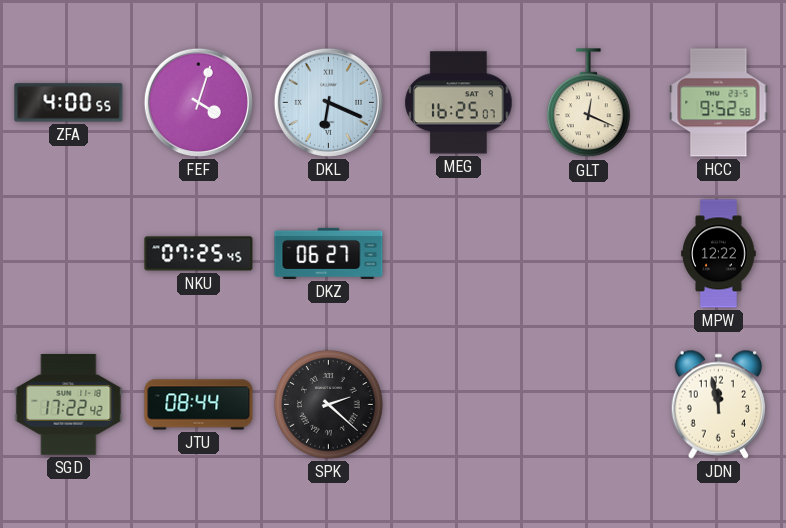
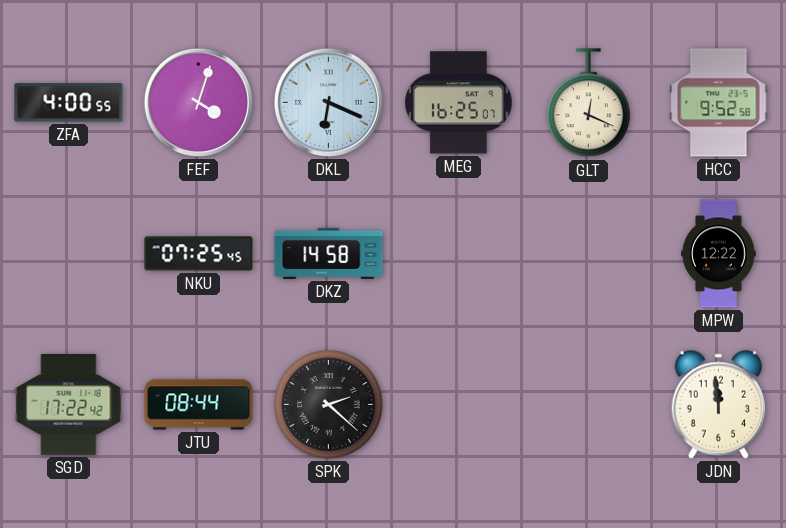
DKZ: 06:27 -> 14:58 (329, 253)
JDN: 11:58 -> 11:59 (719, 404)
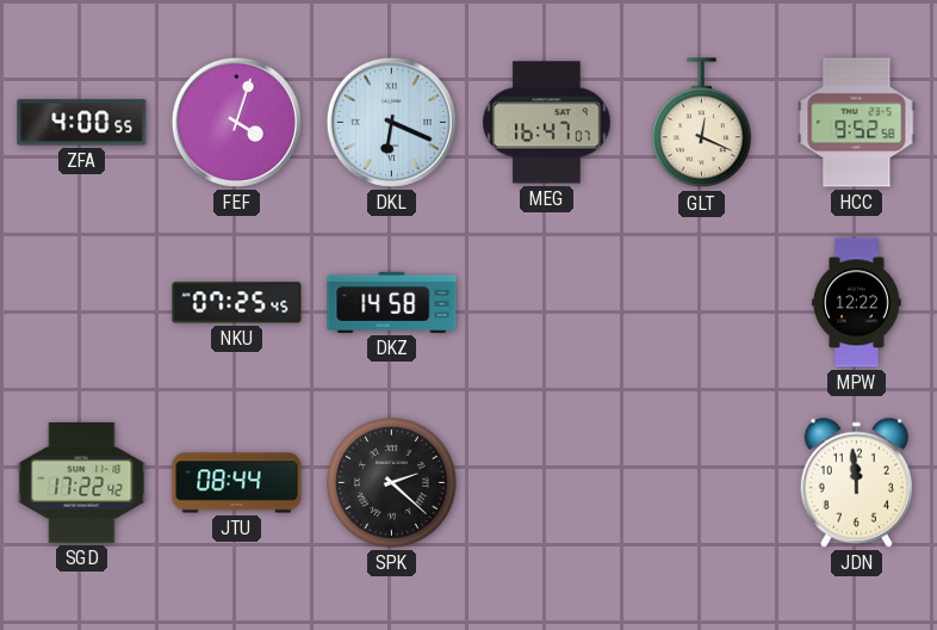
MEG: 16:25 -> 16:47 (547, 123)
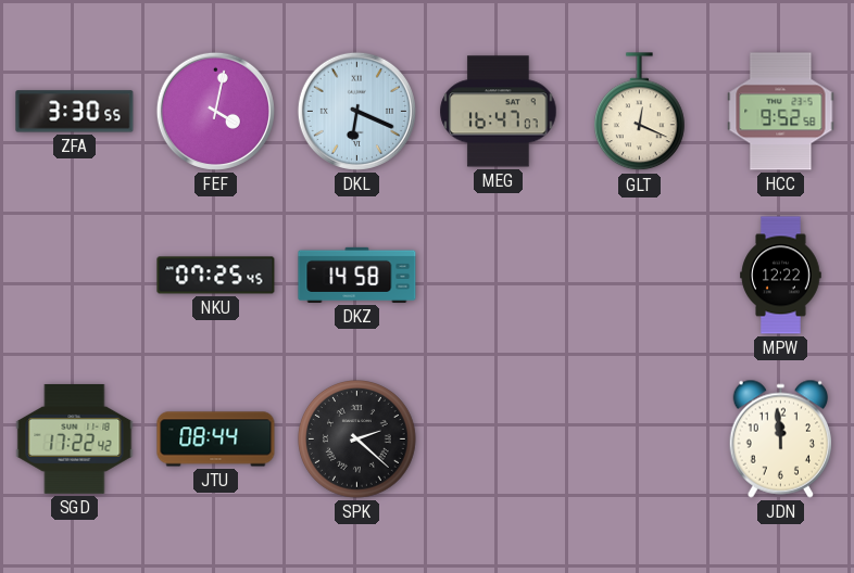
ZFA: 4:00 -> 3:30 (75, 112)
FEF: 4:03 -> 4:02 (215, 111)
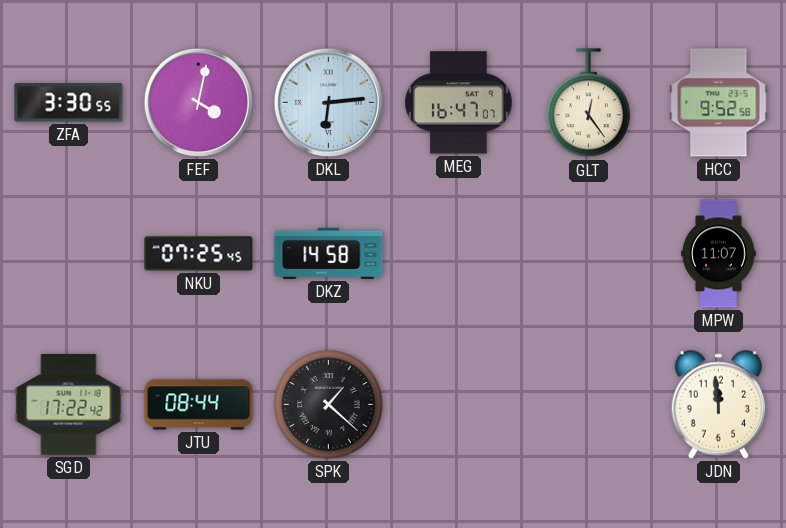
DKL: 6:19 -> 6:14 (328, 102)
GLT: 12:19 -> 12:24 (588, 103)
MPW: 12:22 -> 11:07 (719, 254)
SPK: 2:22 -> 1:22 (329, 405)
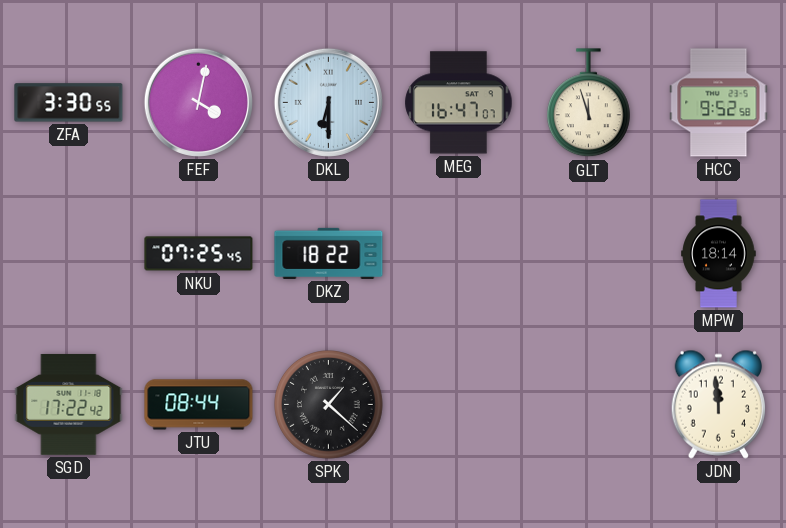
DKL: 6:14 -> 6:30 (328, 102)
GLT: 12:24 -> 11:57 (588, 103)
DKZ: 14:58 -> 18:22 (329, 253)
MPW: 11:07 -> 18:14 (719, 254)
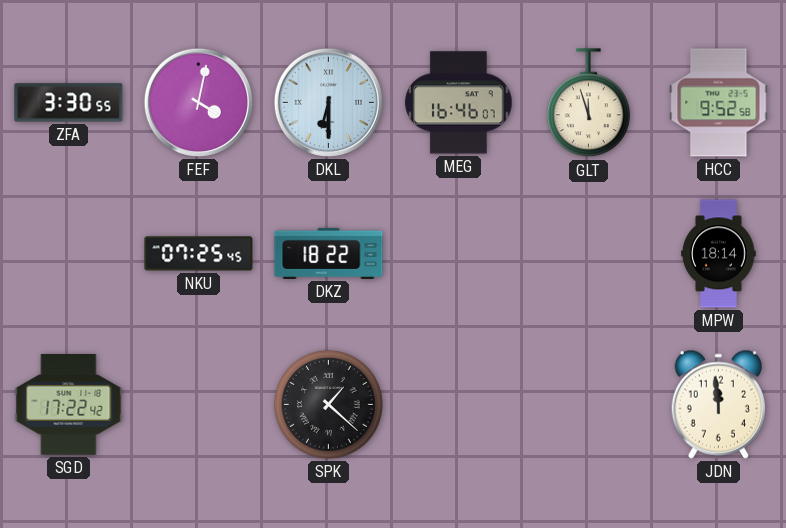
MEG: 16:47 -> 16:46 (459, 103)
JTU: 08:44 -> none (199, 405)
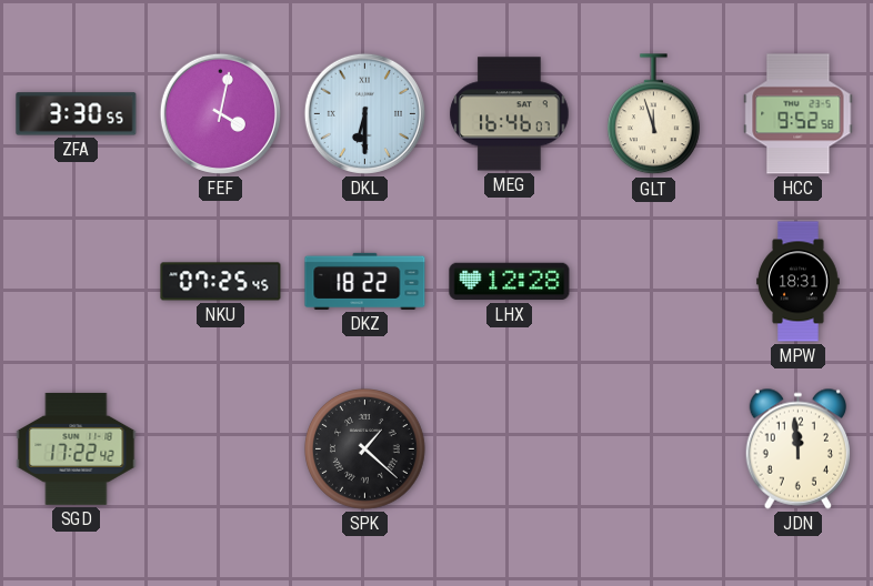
LHX: none -> 12:28 (510, 282)
MPW: 18:14 -> 18:31 (799, 282)
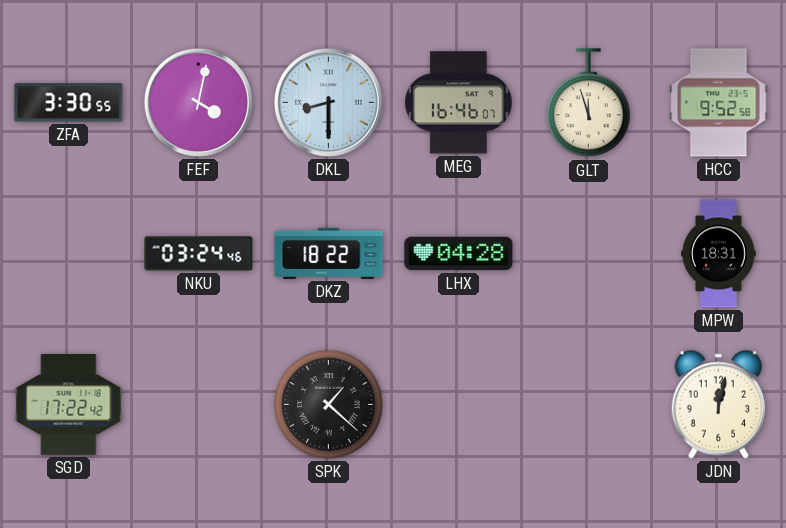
DKL: 6:30 -> 8:30 (328, 102)
NKU: 07:25 -> 03:24 (199, 254)
LHX: 12:28 -> 04:28 (459, 254)
JDN: 11:59 -> 12:02 (719, 404)
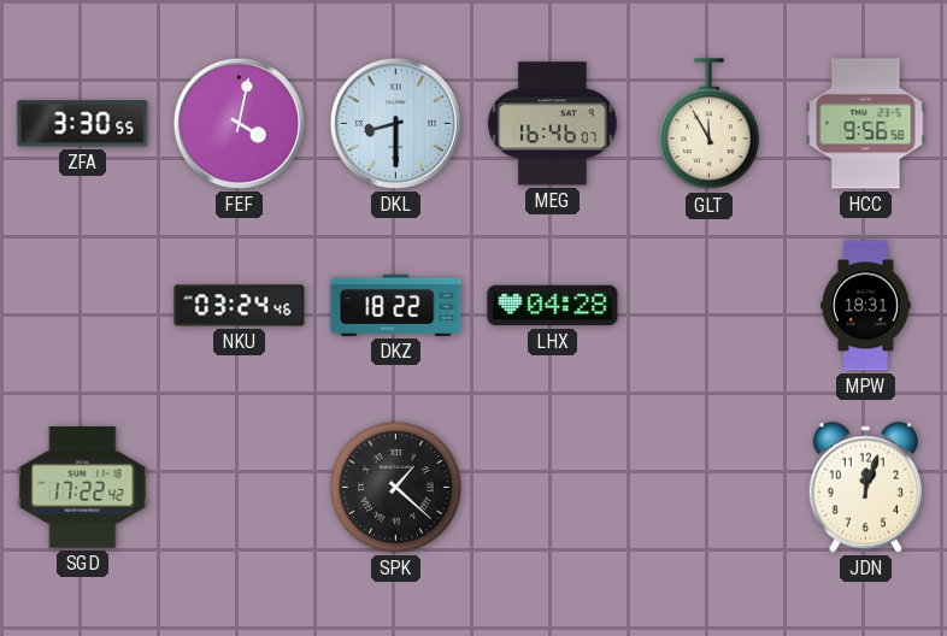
GLT: 11:57 -> 11:55 (708, 124)
HCC: 9:52 -> 9:56 (866, 124)
JDN: 12:02 -> 12:03 (866, 487)
